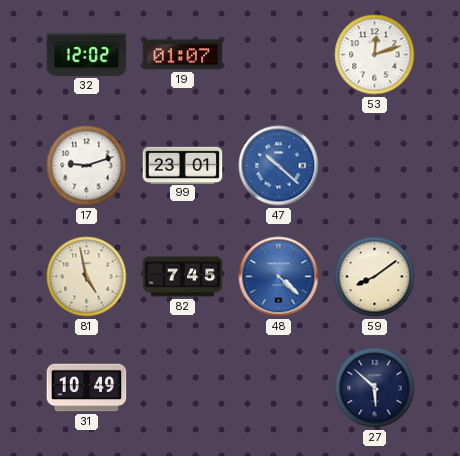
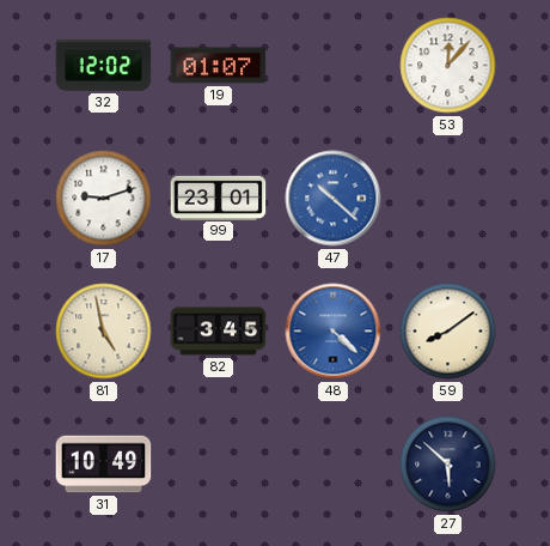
53: 12:12 -> 12:07 (448, 66)
82: 7:45 -> 3:45 (219, 332)
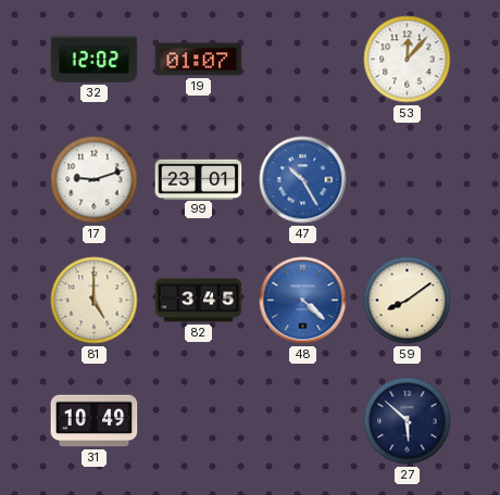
47: 10:22 -> 10:25 (303, 180)
81: 4:58 -> 5:00 (95, 301)
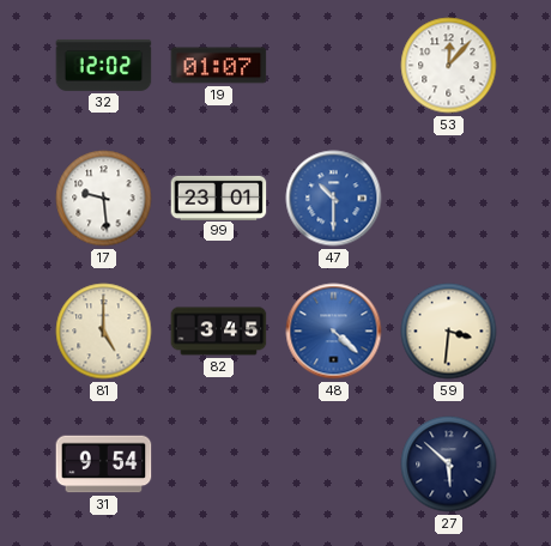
17: 9:12 -> 9:29 (104, 199)
47: 10:25 -> 10:30 (334, 199)
59: 8:09 -> 3:31 (449, 332)
31: 10:49 -> 9:54 (104, 465)
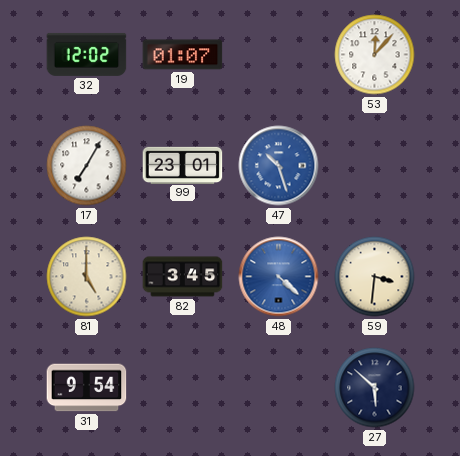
17: 9:29 -> 7:05 (87, 166)
47: 10:30 -> 10:27 (279, 166)
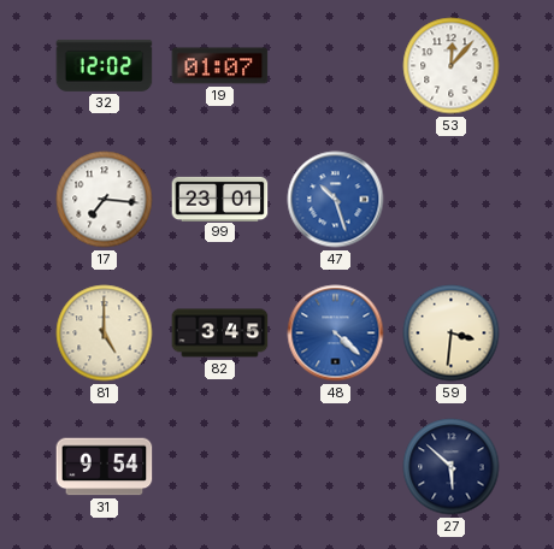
17: 7:05 -> 7:16 (105, 200)
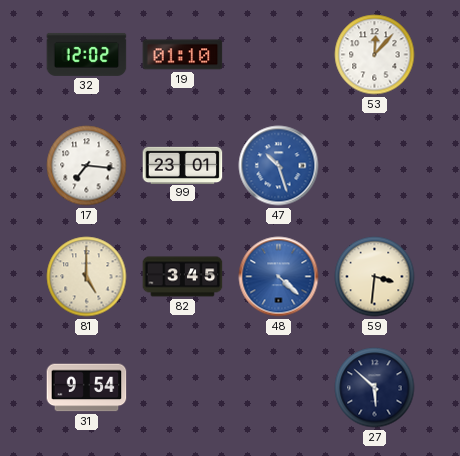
19: 01:07 -> 01:10 (183, 55)
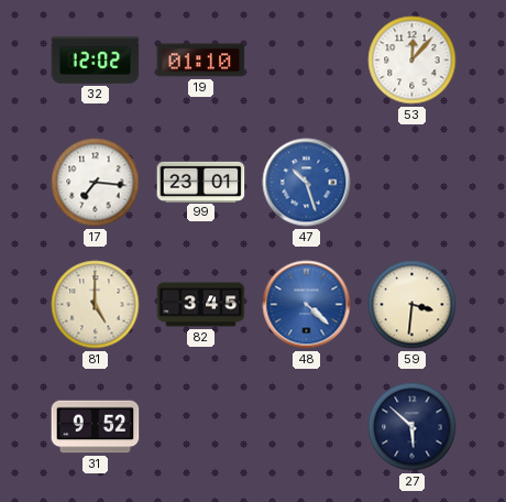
31: 9:54 -> 9:52 (96, 427)
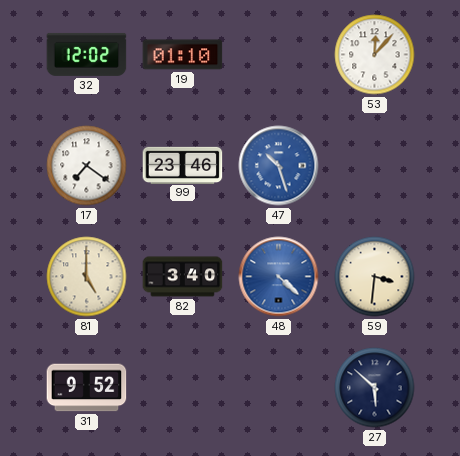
17: 7:16 -> 7:21 (87, 166)
99: 23:01 -> 23:46 (183, 165)
82: 3:45 -> 3:40 (183, 277)
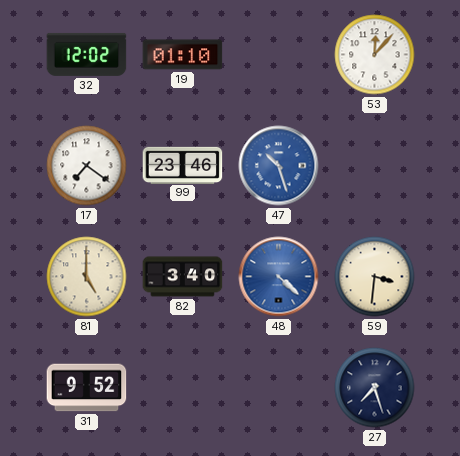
27: 5:52 -> 7:27 (375, 388)
